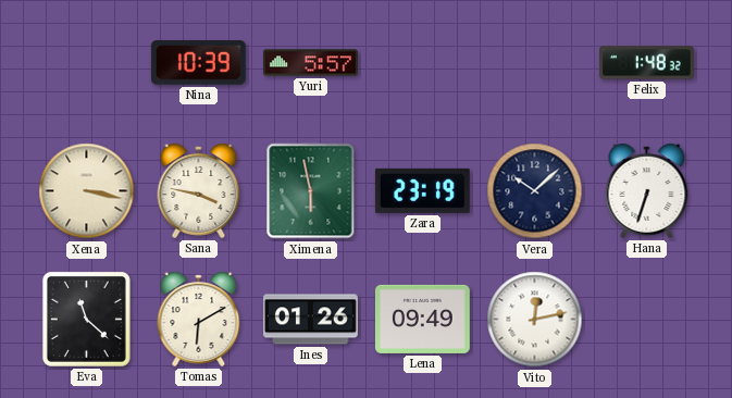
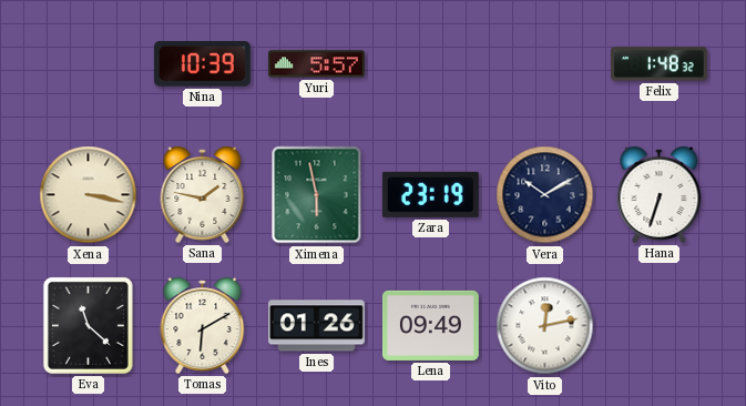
Sana: 3:47 -> 1:47 (203, 194)
Vera: 10:08 -> 10:10 (545, 195)
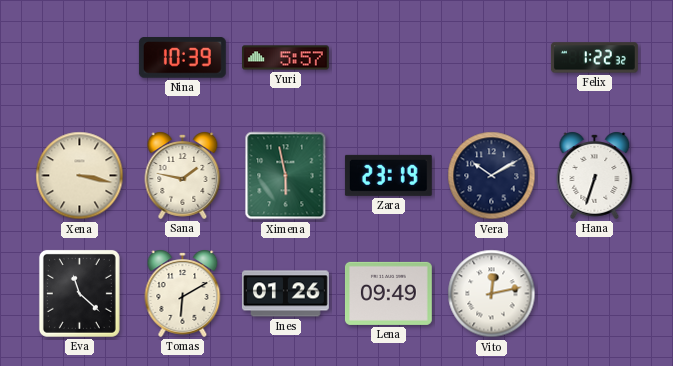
Felix: 1:48 -> 1:22 (594, 58)
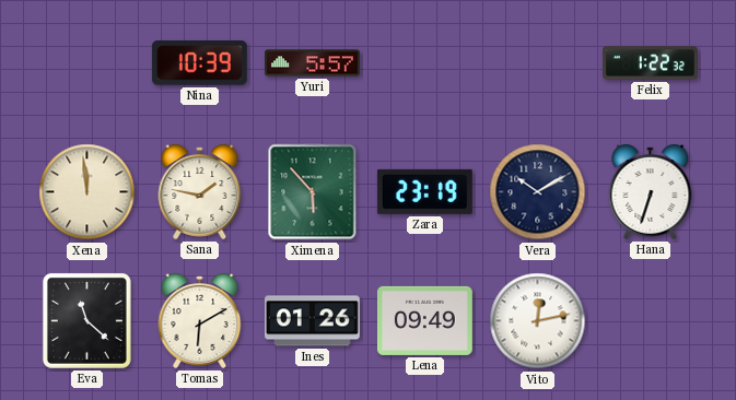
Xena: 3:17 -> 11:59 (87, 192)
Ximena: 5:58 -> 5:53 (313, 192)
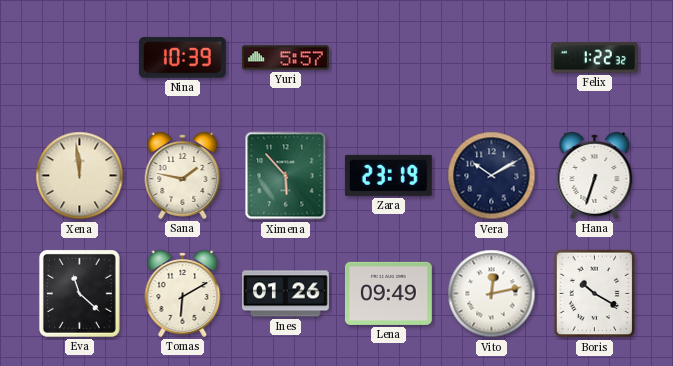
Boris: none -> 10:20 (595, 294)
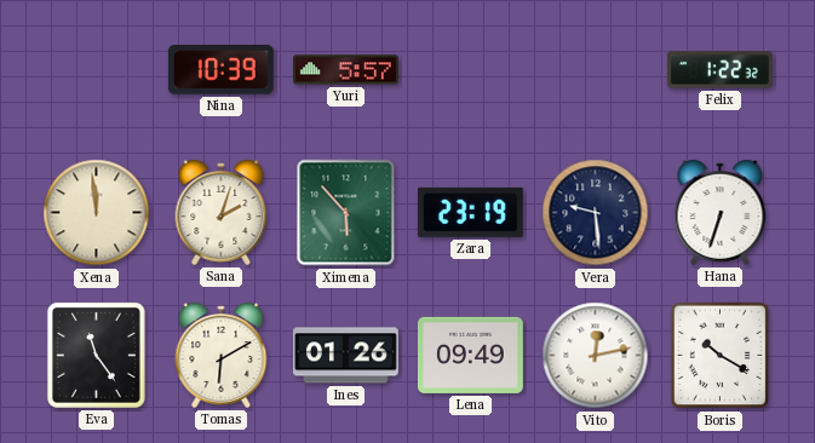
Sana: 1:47 -> 2:03 (222, 212)
Vera: 10:10 -> 9:29 (596, 213)
Eva: 11:22 -> 11:24 (96, 355)
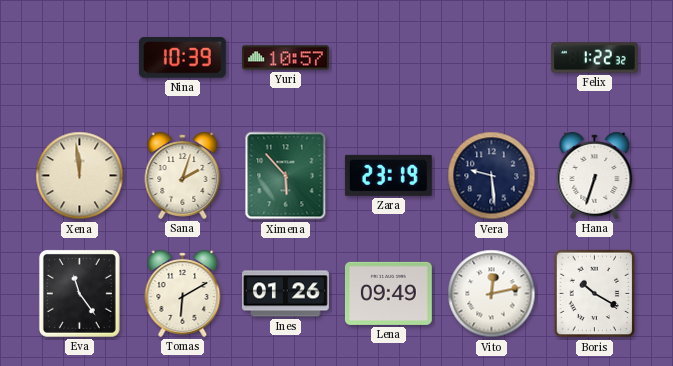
Yuri: 5:57 -> 10:57 (286, 58)
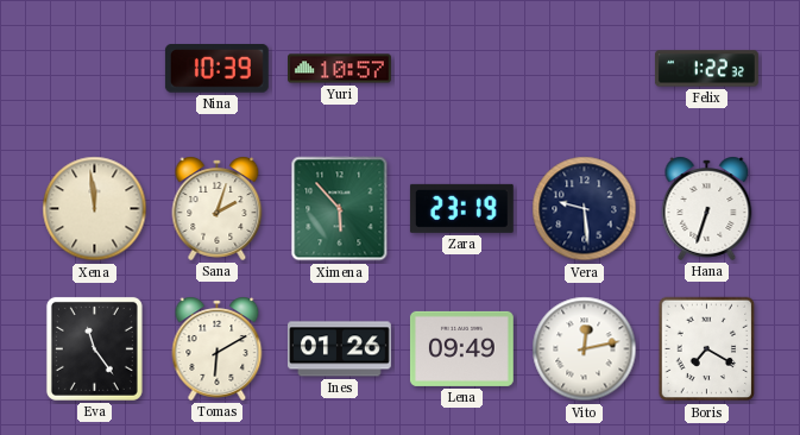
Boris: 10:20 -> 7:20 (707, 349)
